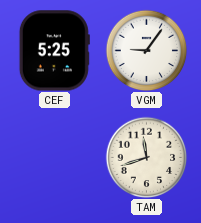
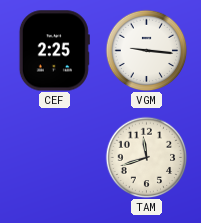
CEF: 5:25 -> 2:25 (54, 51)
VGM: 9:06 -> 9:16 (146, 50)
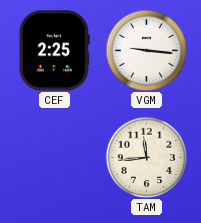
TAM: 11:42 -> 11:44 (146, 157)
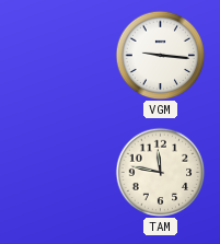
CEF: 2:25 -> none (54, 51)
TAM: 11:44 -> 11:47 (160, 172)
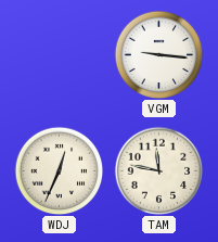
WDJ: none -> 12:34 (59, 170)
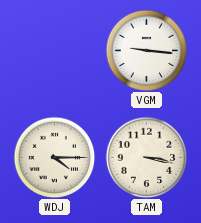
WDJ: 12:34 -> 4:15 (54, 157)
TAM: 11:47 -> 3:17 (146, 157)
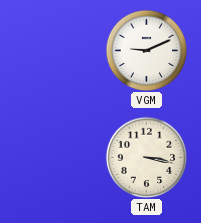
VGM: 9:16 -> 9:11 (146, 50)
WDJ: 4:15 -> none (54, 157)
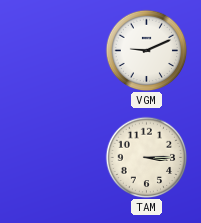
TAM: 3:17 -> 3:15 (146, 157)
